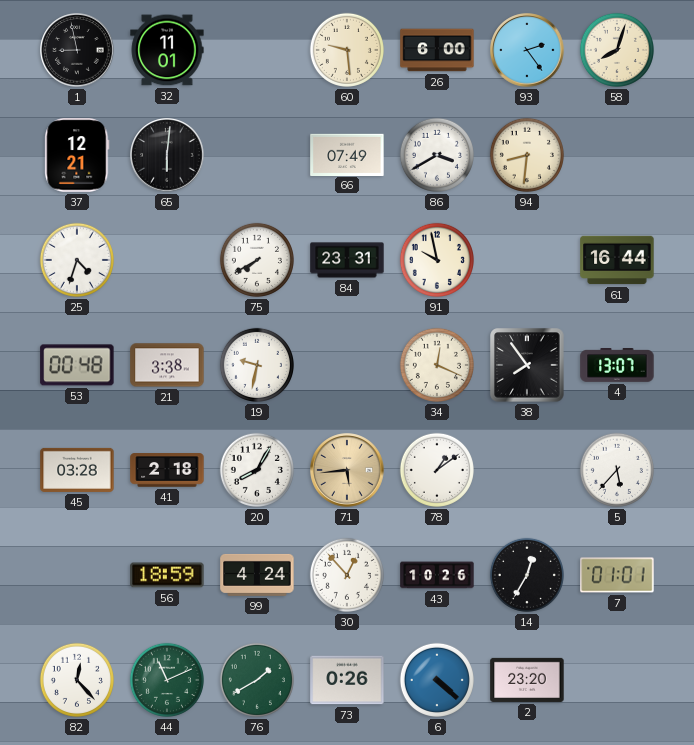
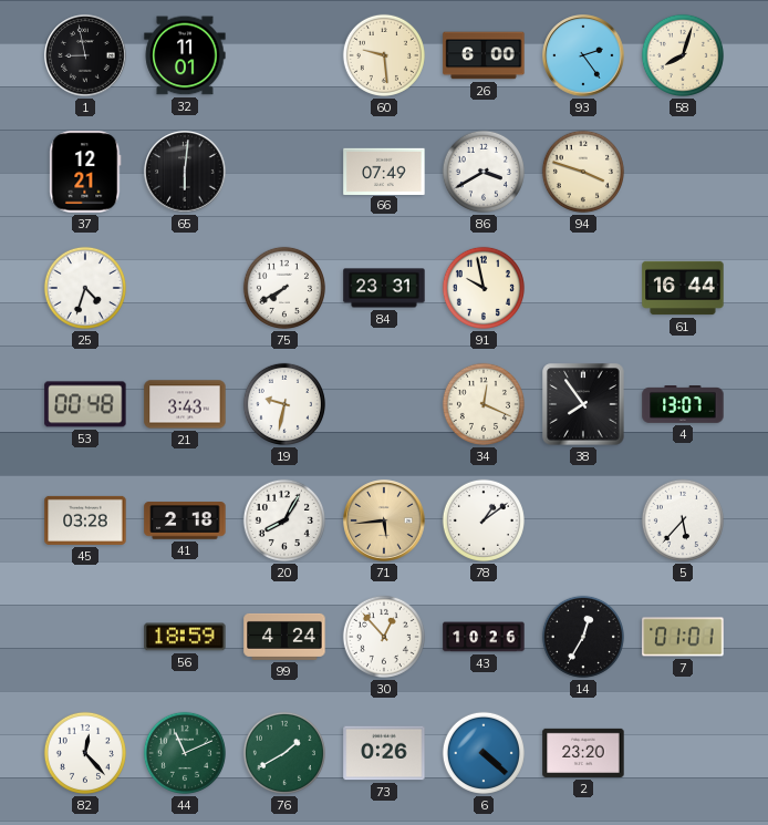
94: 8:31 -> 3:48 (583, 172)
21: 3:38 -> 3:43 (185, 404)
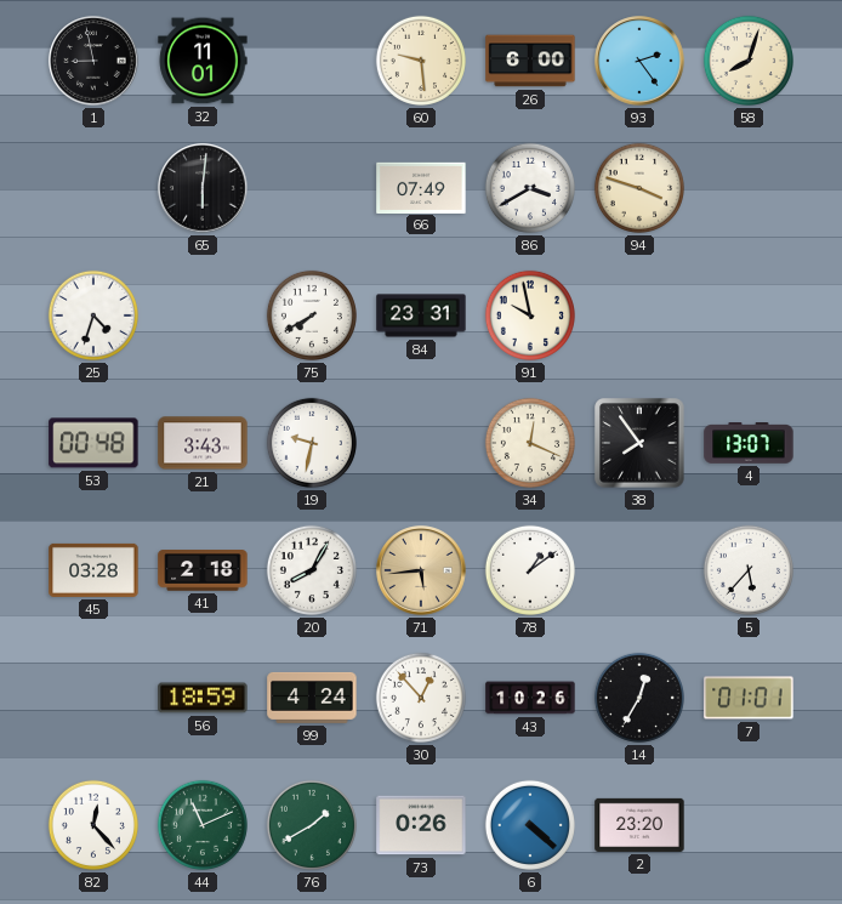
37: 12:21 -> none (85, 172)
61: 16:44 -> none (683, 288)
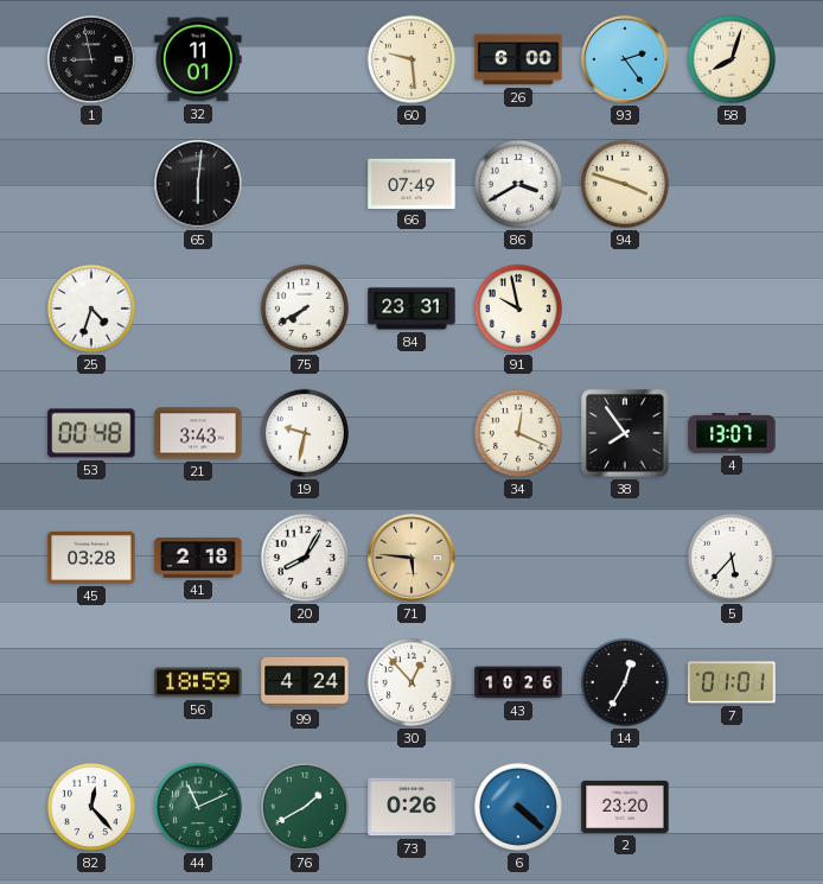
71: 5:44 -> 5:46 (411, 558)
78: 1:09 -> none (530, 570)
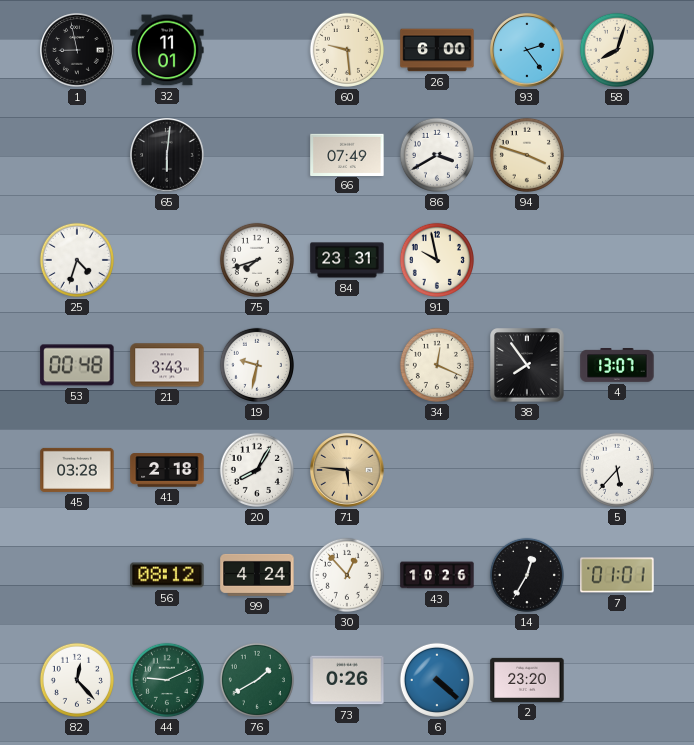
75: 7:40 -> 7:42 (257, 260)
56: 18:59 -> 08:12 (167, 575)
44: 11:11 -> 9:11 (167, 680)
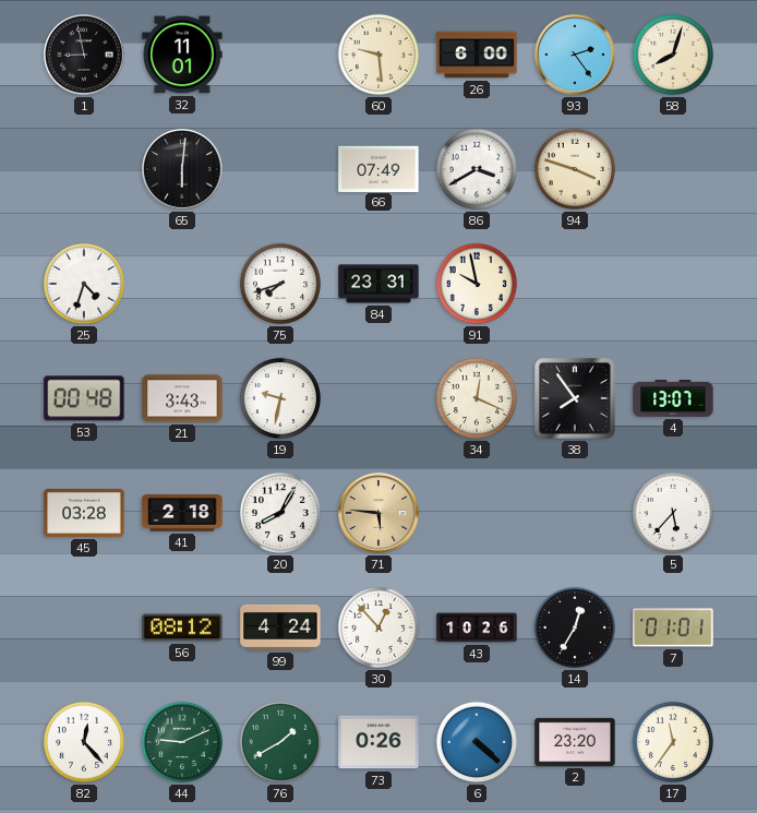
17: none -> 11:36 (673, 742)
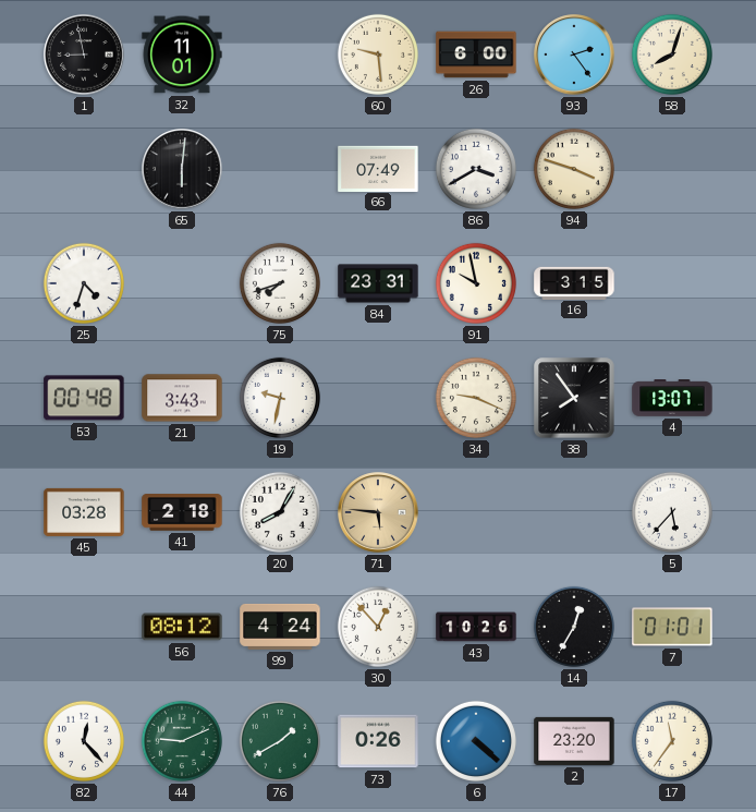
16: none -> 3:15 (574, 282)
34: 12:19 -> 9:19 (476, 398)
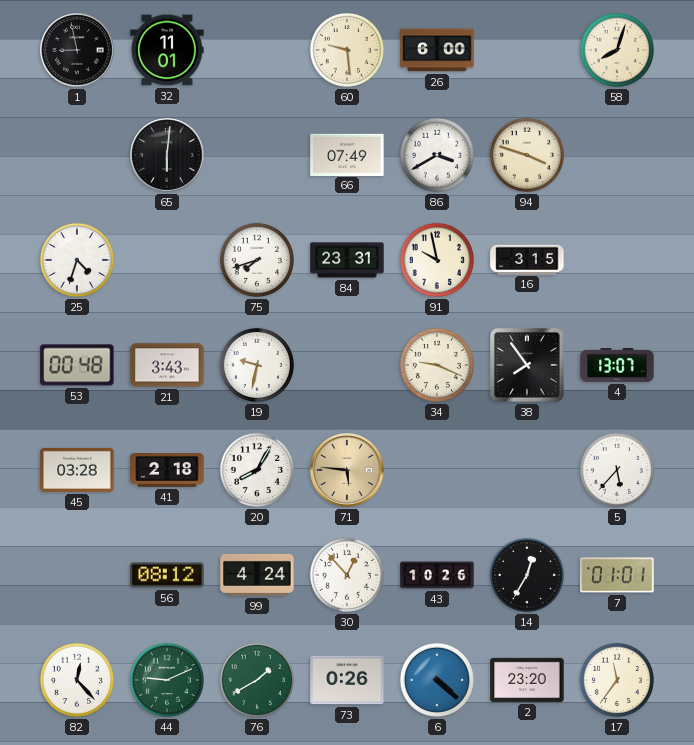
93: 2:24 -> none (574, 54)
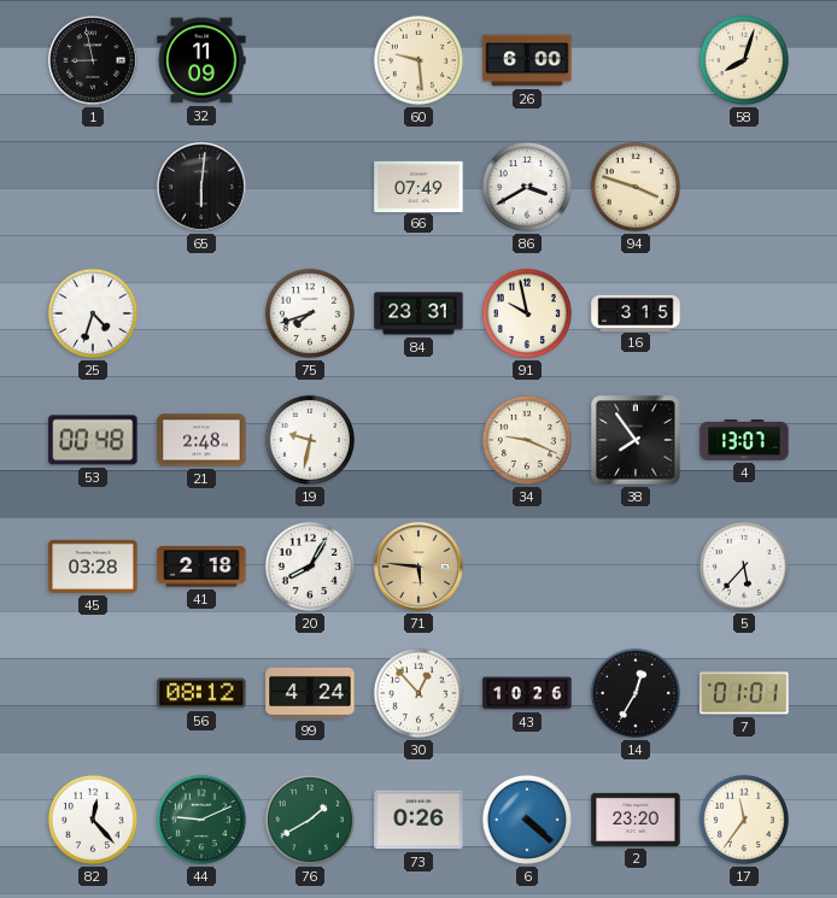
32: 11:01 -> 11:09 (201, 60)
21: 3:43 -> 2:48 (201, 440)
